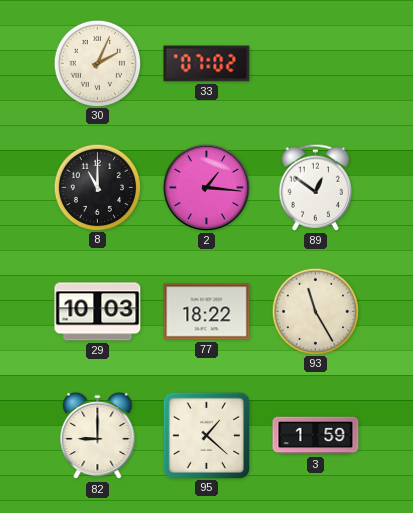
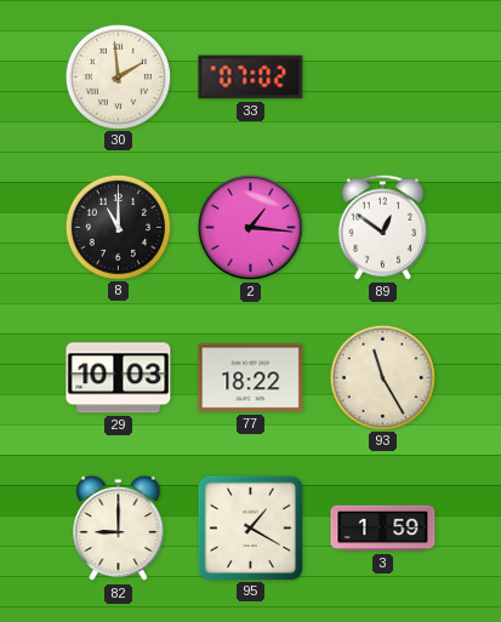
30: 2:04 -> 1:59 (118, 76)
95: 1:22 -> 1:20 (250, 527)
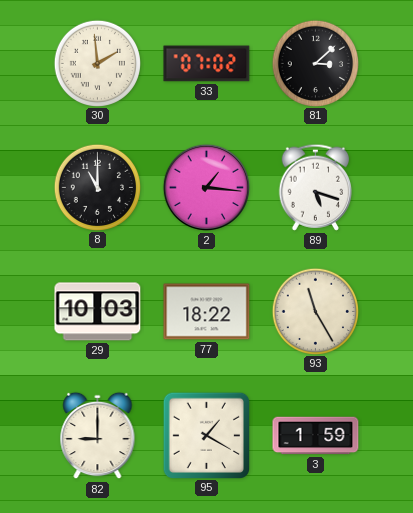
81: none -> 3:08 (315, 63)
89: 12:51 -> 5:18 (315, 187)
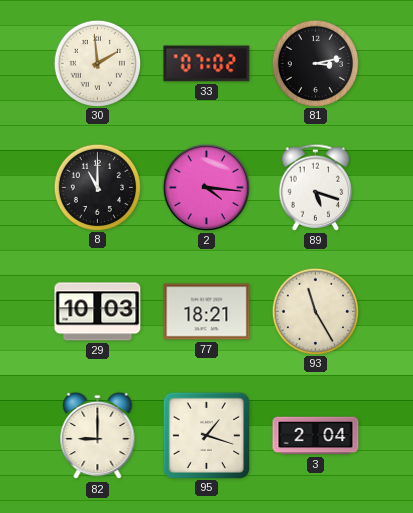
81: 3:08 -> 3:13 (315, 63)
2: 1:16 -> 4:16 (206, 187)
77: 18:22 -> 18:21 (207, 312)
95: 1:20 -> 1:18 (206, 435)
3: 1:59 -> 2:04 (316, 436)
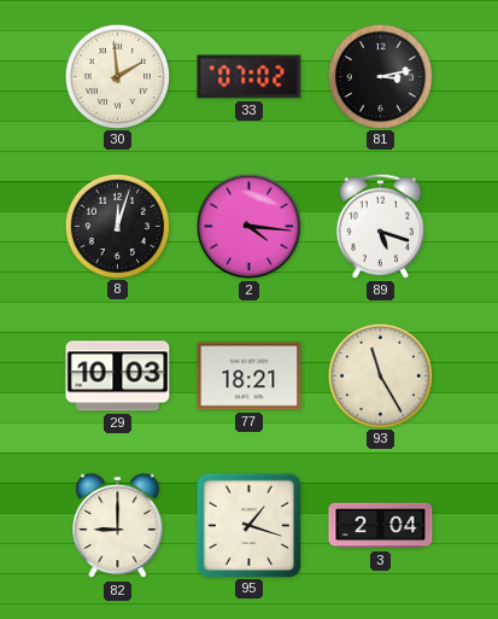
8: 11:00 -> 12:03 (117, 226)
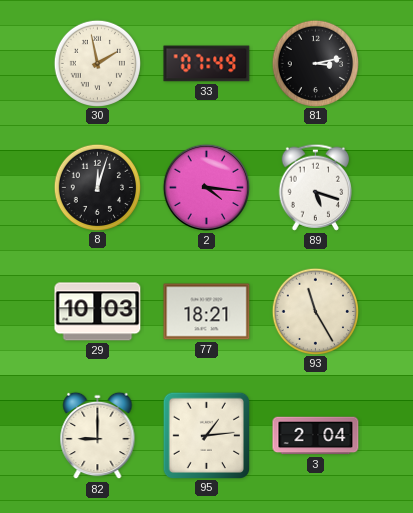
30: 1:59 -> 1:58 (97, 63)
33: 07:02 -> 07:49 (207, 64)
95: 1:18 -> 1:14 (206, 435)
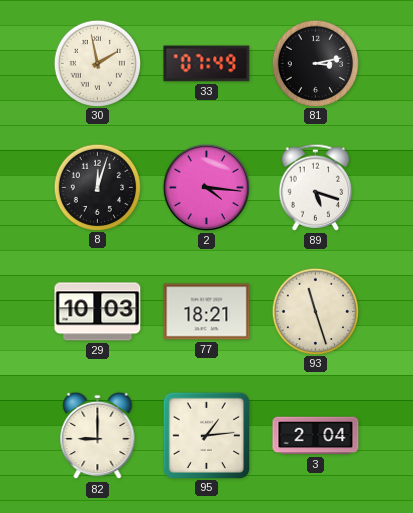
93: 11:25 -> 11:27 (315, 311)
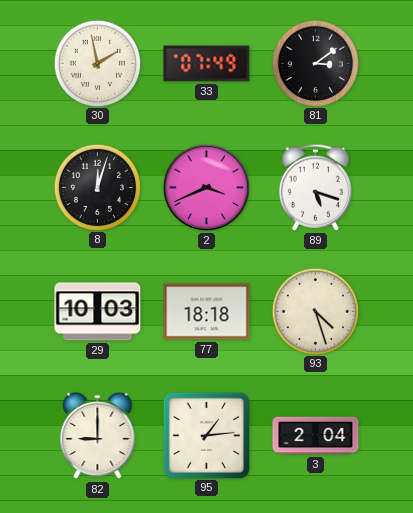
81: 3:13 -> 3:09 (315, 63)
2: 4:16 -> 3:41 (206, 187)
77: 18:21 -> 18:18 (207, 312)
93: 11:27 -> 4:27 (315, 311)
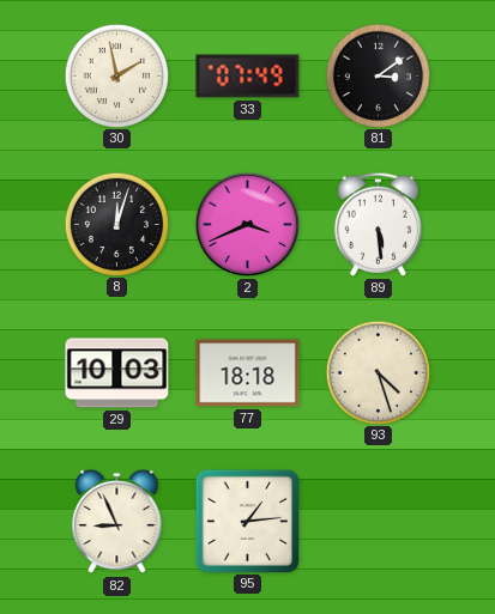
89: 5:18 -> 5:29 (378, 224)
82: 9:00 -> 8:56 (117, 522)
3: 2:04 -> none (316, 436)
